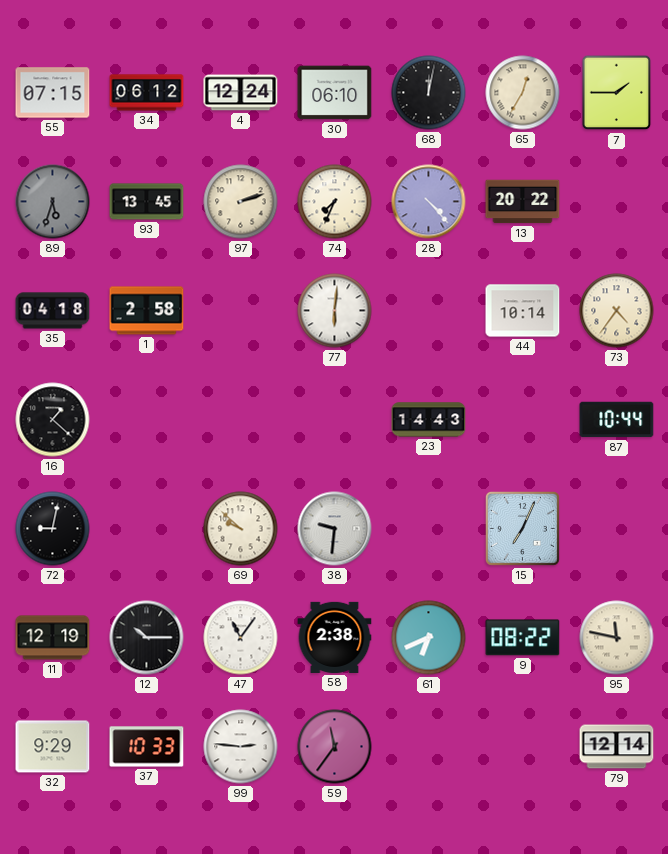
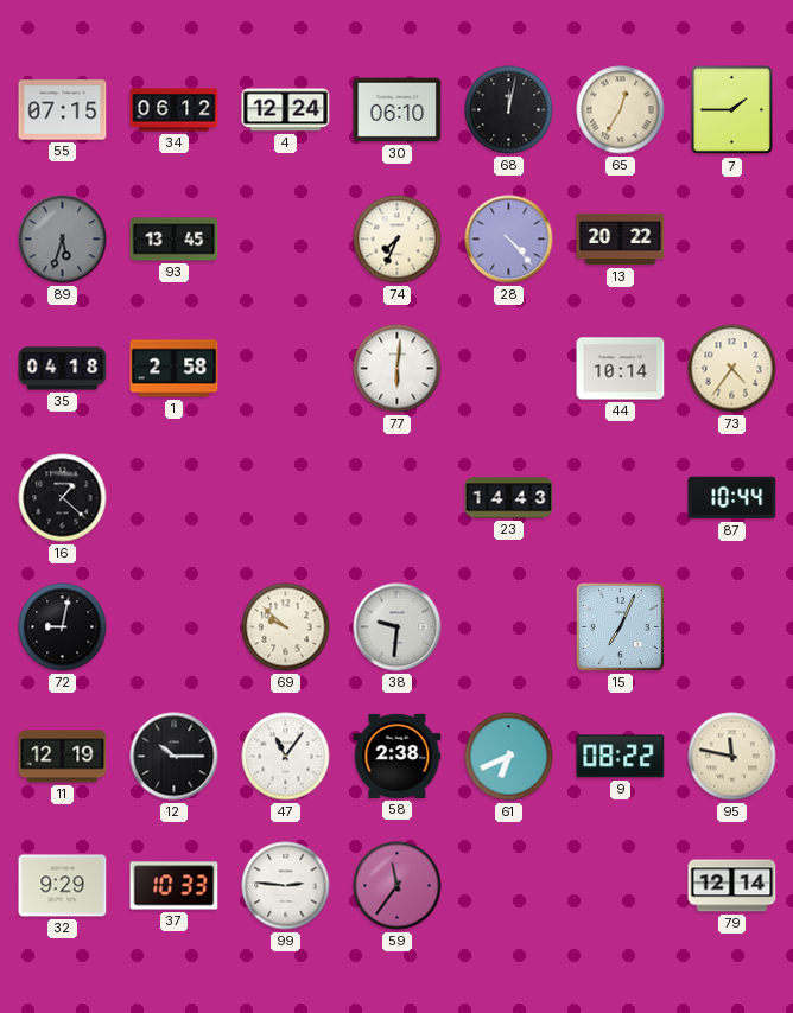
97: 2:12 -> none (241, 202)
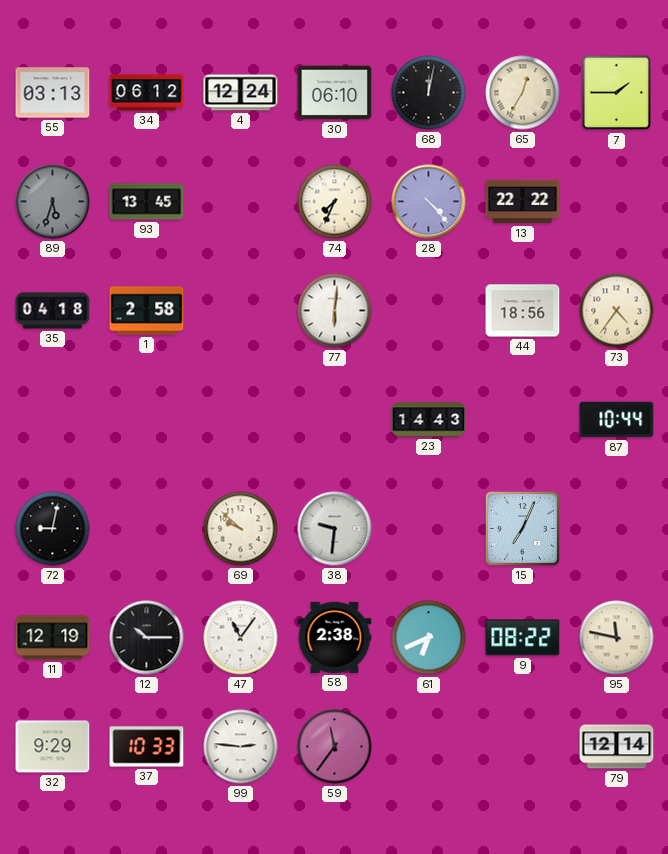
55: 07:15 -> 03:13 (53, 93)
13: 20:22 -> 22:22 (523, 202)
44: 10:14 -> 18:56 (523, 311)
16: 1:22 -> none (63, 498)
